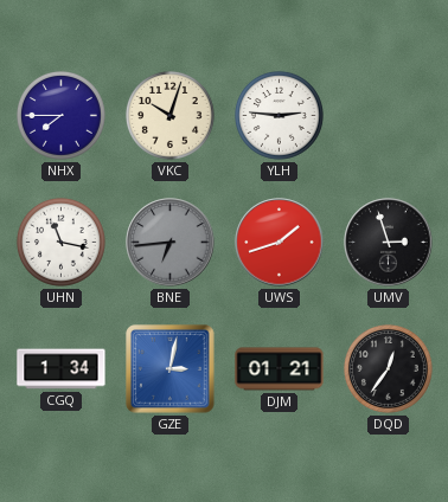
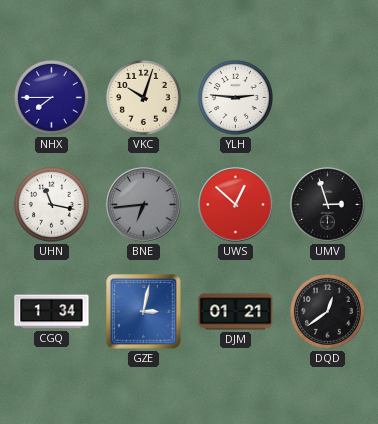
UWS: 1:42 -> 12:52 (236, 205)
DQD: 12:36 -> 12:39 (327, 311)
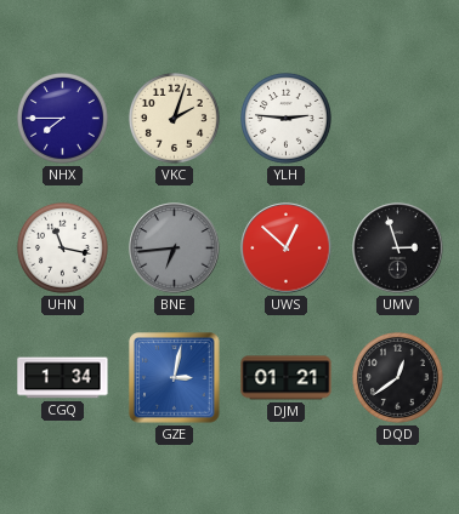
VKC: 10:03 -> 2:03 (174, 118)
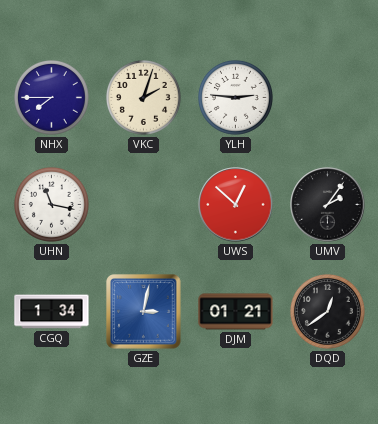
BNE: 6:44 -> none (175, 249)
UMV: 2:57 -> 2:06 (328, 205)
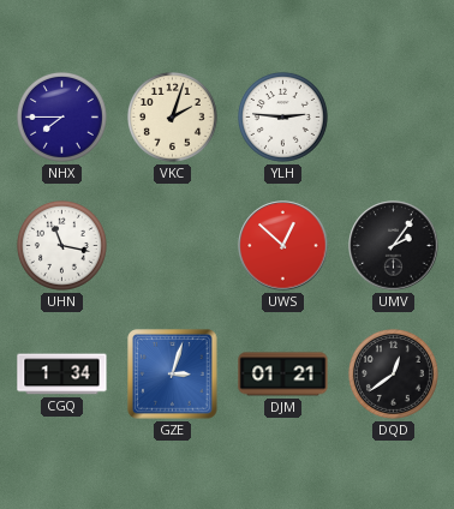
GZE: 3:02 -> 3:03 (173, 375)
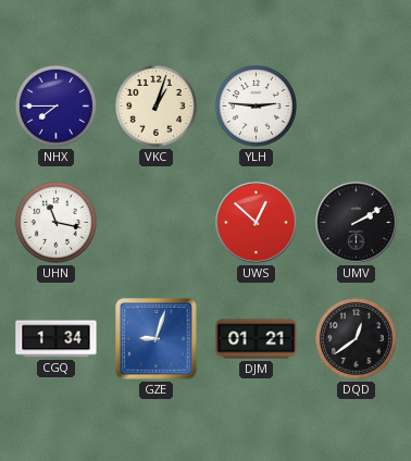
VKC: 2:03 -> 1:03 (155, 105)
UMV: 2:06 -> 2:10 (357, 223)
GZE: 3:03 -> 9:03 (157, 339)
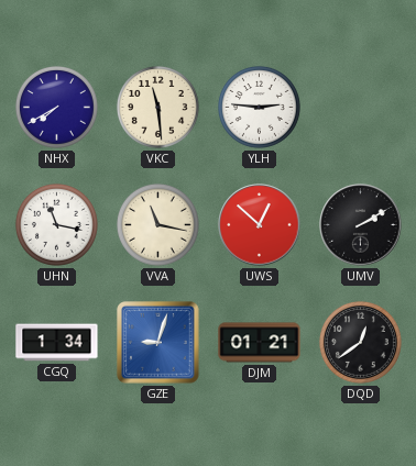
NHX: 7:45 -> 7:40 (56, 107)
VKC: 1:03 -> 11:29 (157, 107)
VVA: none -> 11:17 (157, 224)
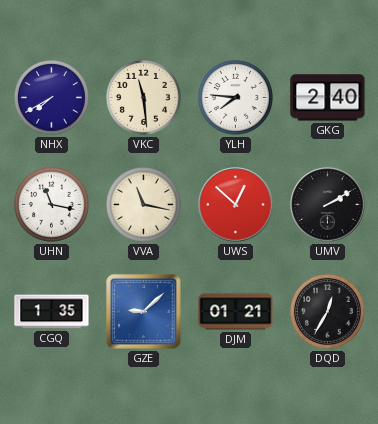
YLH: 2:46 -> 7:46 (235, 97)
GKG: none -> 2:40 (328, 98)
CGQ: 1:34 -> 1:35 (52, 312)
GZE: 9:03 -> 9:08 (144, 312)
DQD: 12:39 -> 12:35 (327, 311)
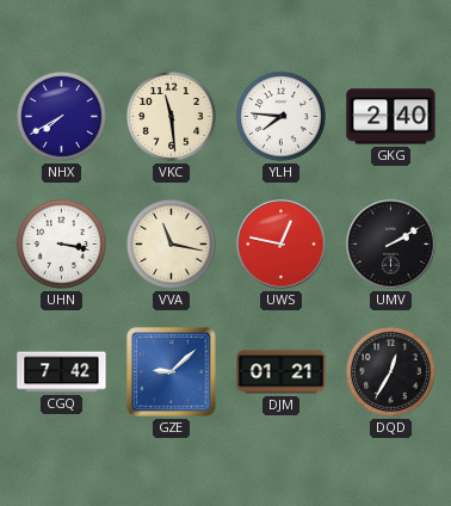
UHN: 11:17 -> 3:17 (61, 243)
UWS: 12:52 -> 12:47 (282, 245)
CGQ: 1:35 -> 7:42 (62, 372)
